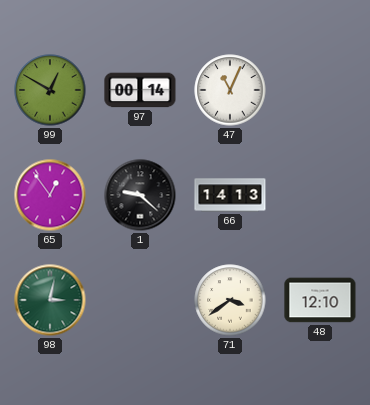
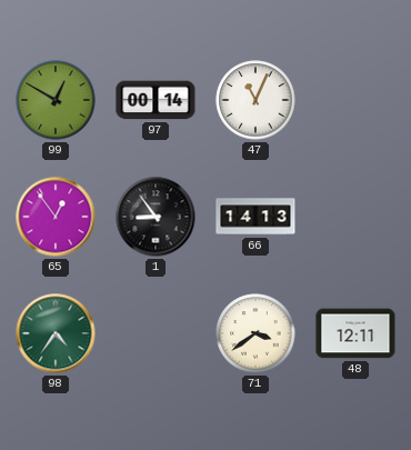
1: 9:22 -> 8:54 (156, 217)
98: 3:02 -> 4:36 (56, 333)
48: 12:10 -> 12:11 (355, 333)
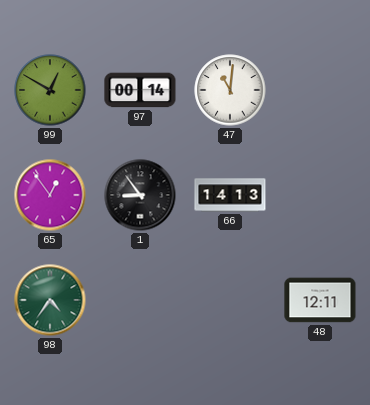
47: 11:04 -> 11:01 (230, 90)
71: 3:39 -> none (255, 333)
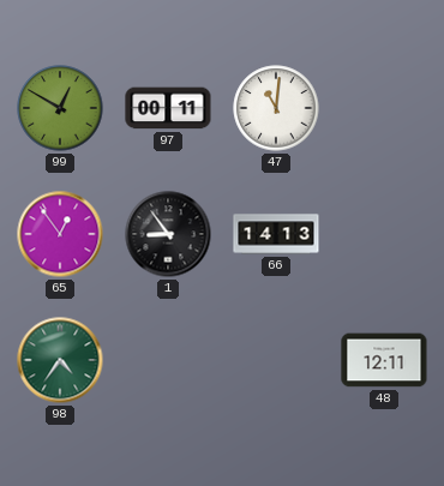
97: 00:14 -> 00:11 (168, 108)
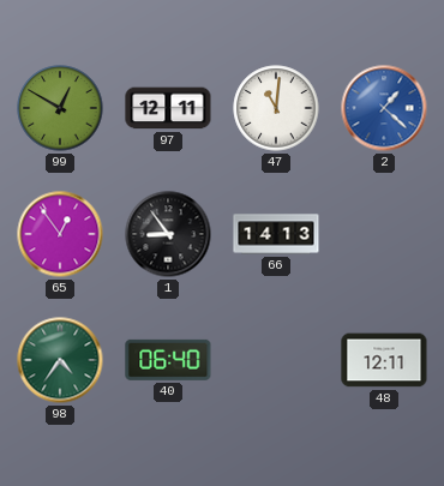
97: 00:11 -> 12:11 (168, 108)
2: none -> 1:22 (384, 108)
40: none -> 06:40 (168, 360)
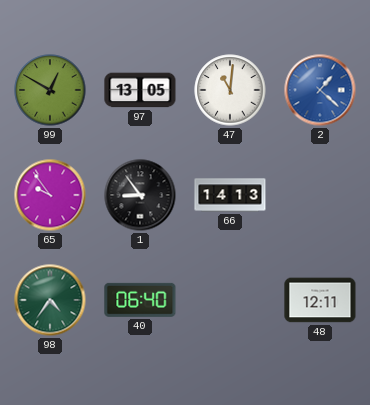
97: 12:11 -> 13:05 (140, 90)
65: 12:54 -> 9:54 (50, 195)
